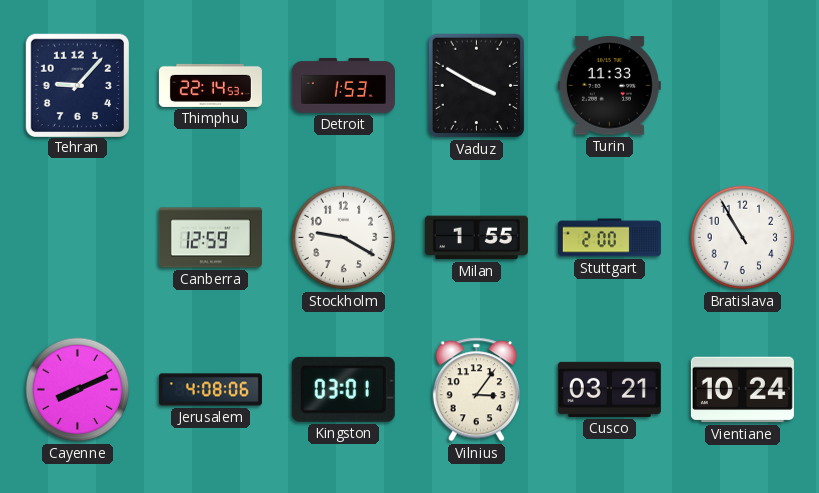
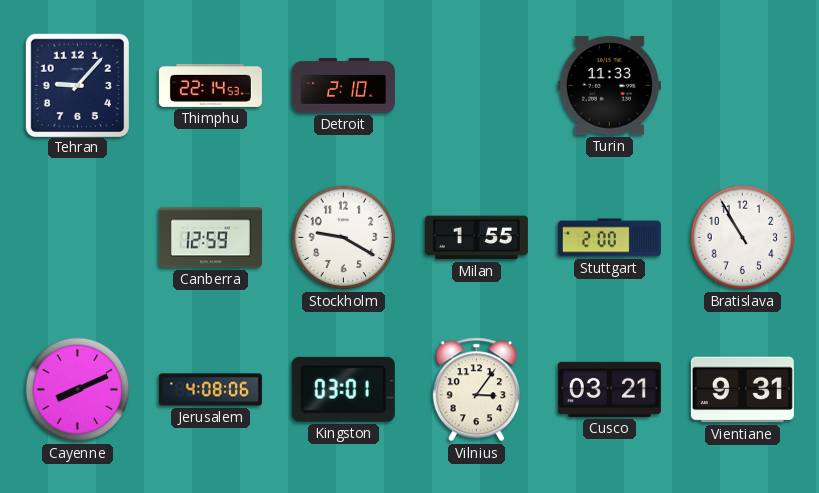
Detroit: 1:53 -> 2:10 (343, 86)
Vaduz: 3:50 -> none (477, 86)
Vientiane: 10:24 -> 9:31 (742, 390)
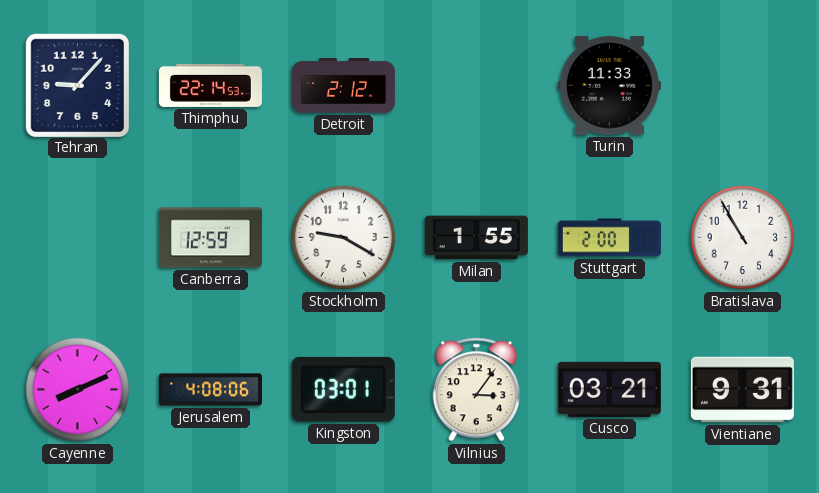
Detroit: 2:10 -> 2:12 (343, 86)
